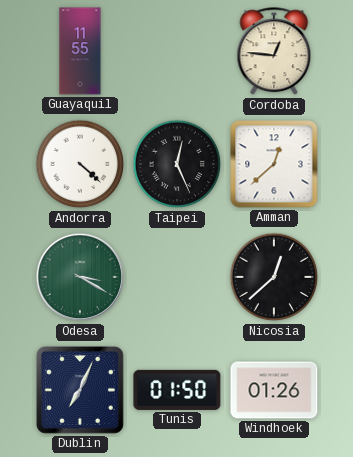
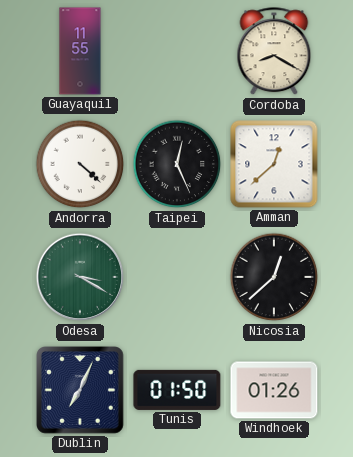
Cordoba: 12:46 -> 8:20 (274, 52)
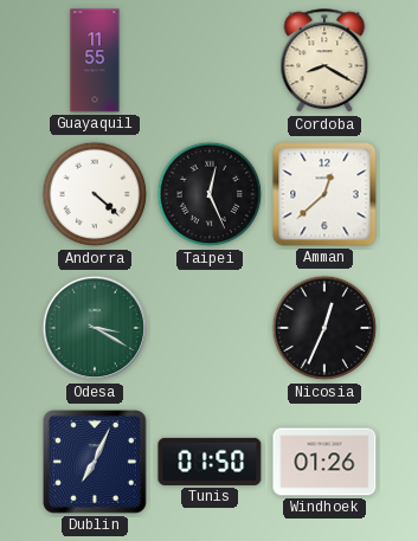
Nicosia: 12:38 -> 12:34 (324, 328)
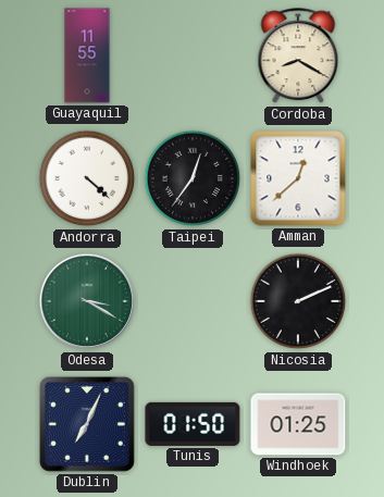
Taipei: 12:26 -> 12:36 (193, 178)
Nicosia: 12:34 -> 2:11 (298, 301)
Windhoek: 01:26 -> 01:25 (298, 424)
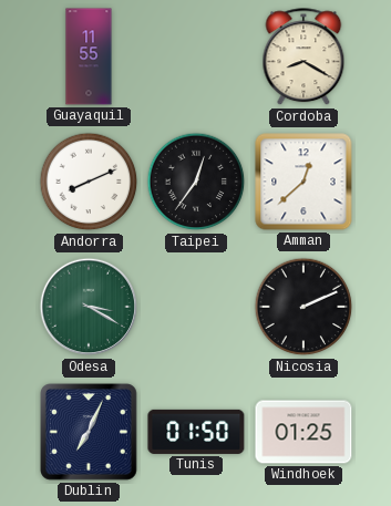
Andorra: 4:22 -> 8:11 (89, 182)
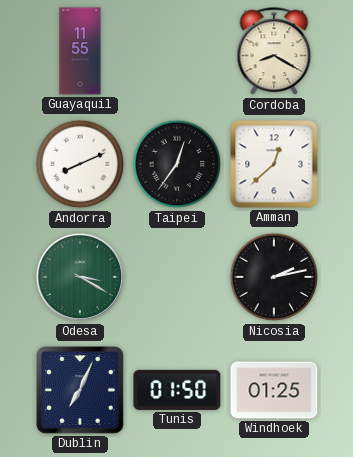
Nicosia: 2:11 -> 2:13 (274, 277)
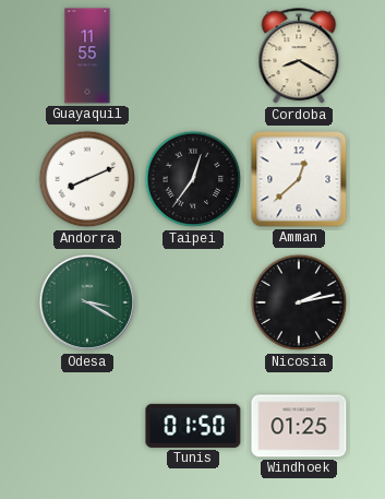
Dublin: 7:04 -> none (81, 391)
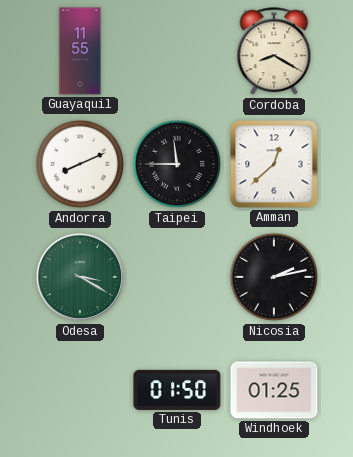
Taipei: 12:36 -> 11:45 (177, 164)
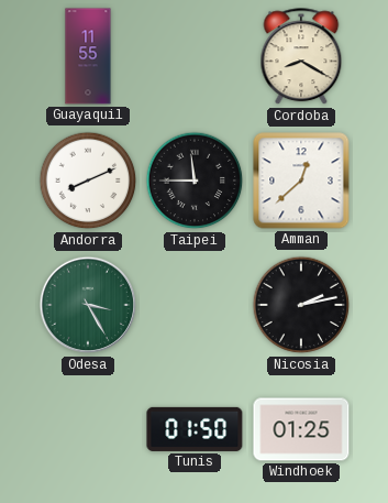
Odesa: 3:20 -> 3:25 (88, 305)
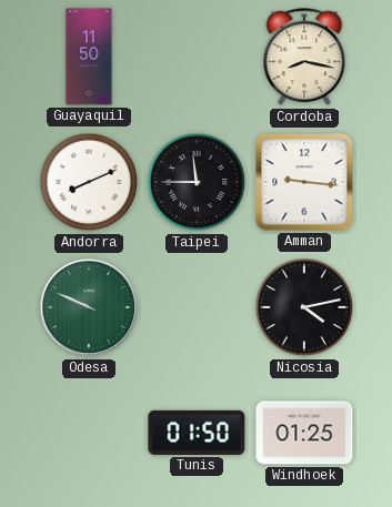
Guayaquil: 11:55 -> 11:50 (89, 57)
Cordoba: 8:20 -> 8:17 (304, 58)
Amman: 12:38 -> 9:16 (304, 182)
Odesa: 3:25 -> 9:49 (89, 307)
Nicosia: 2:13 -> 4:13 (304, 307)
